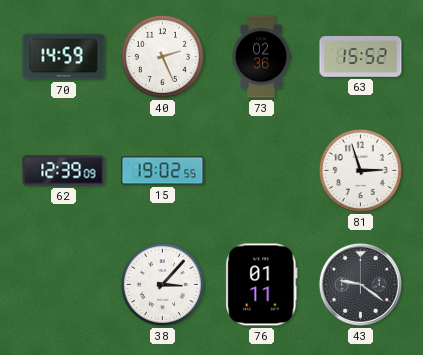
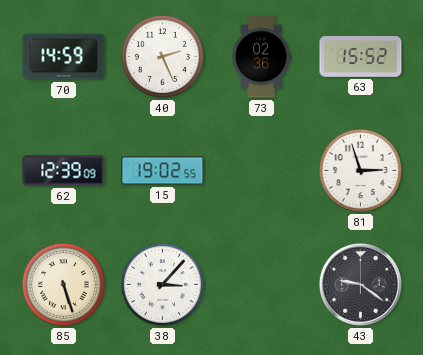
85: none -> 5:27 (63, 284)
76: 01:11 -> none (262, 285)
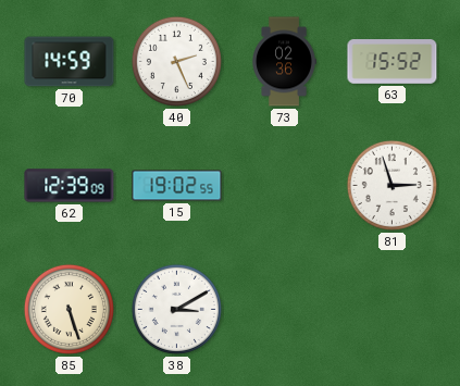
38: 3:07 -> 3:10 (176, 309)
43: 9:21 -> none (360, 284)
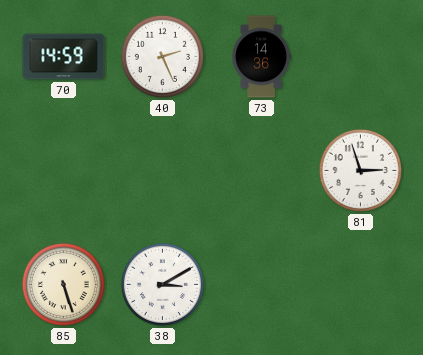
73: 02:36 -> 14:36 (261, 57)
63: 15:52 -> none (393, 62)
62: 12:39 -> none (70, 186)
15: 19:02 -> none (177, 186)
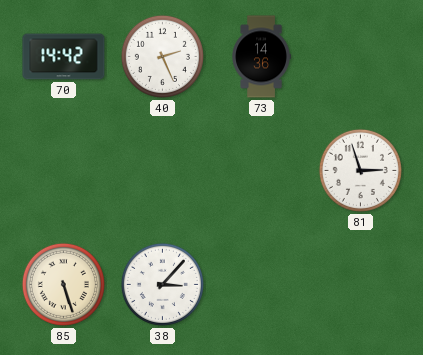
70: 14:59 -> 14:42 (64, 57)
38: 3:10 -> 3:07 (162, 284)
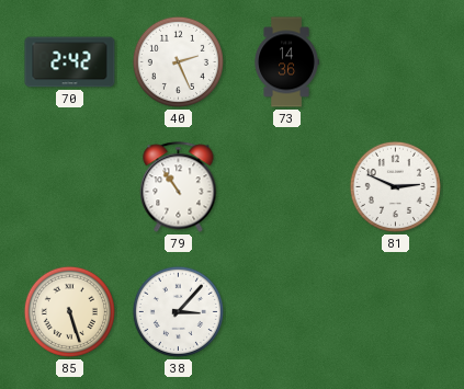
70: 14:42 -> 2:42 (70, 62)
79: none -> 10:54 (179, 187)
81: 2:57 -> 2:49 (395, 186)
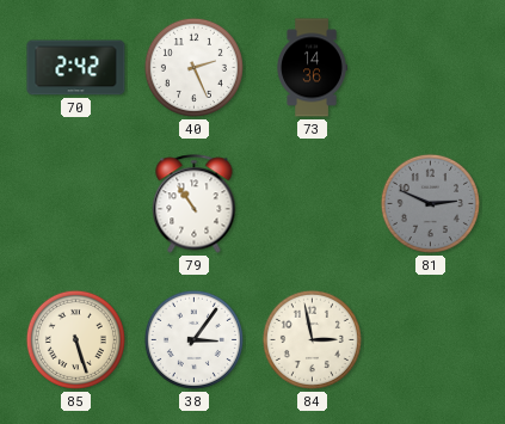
81 dial: white -> grey (430, 203)
38: 3:07 -> 3:06 (193, 339)
84: none -> 2:58 (312, 339)
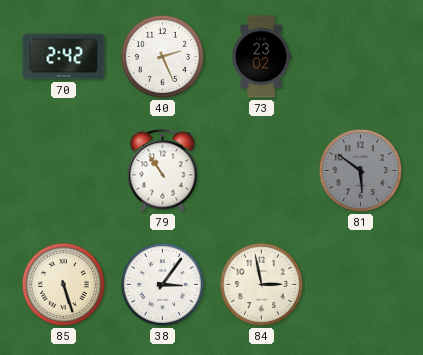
73: 14:36 -> 23:02 (261, 57)
81: 2:49 -> 5:51 (360, 170)
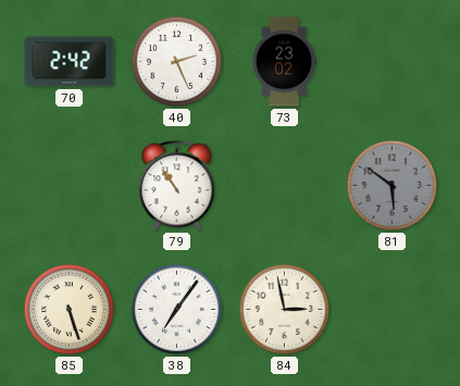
38: 3:06 -> 7:06 (176, 309)
